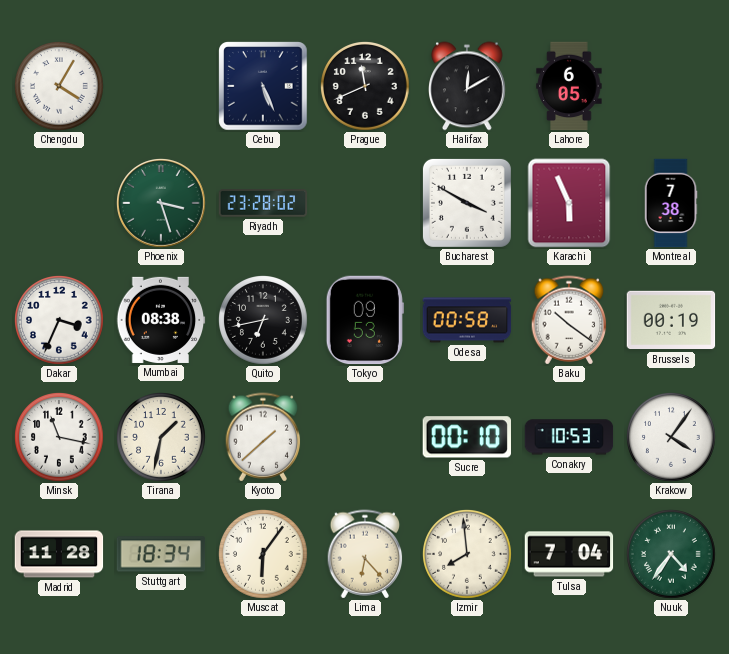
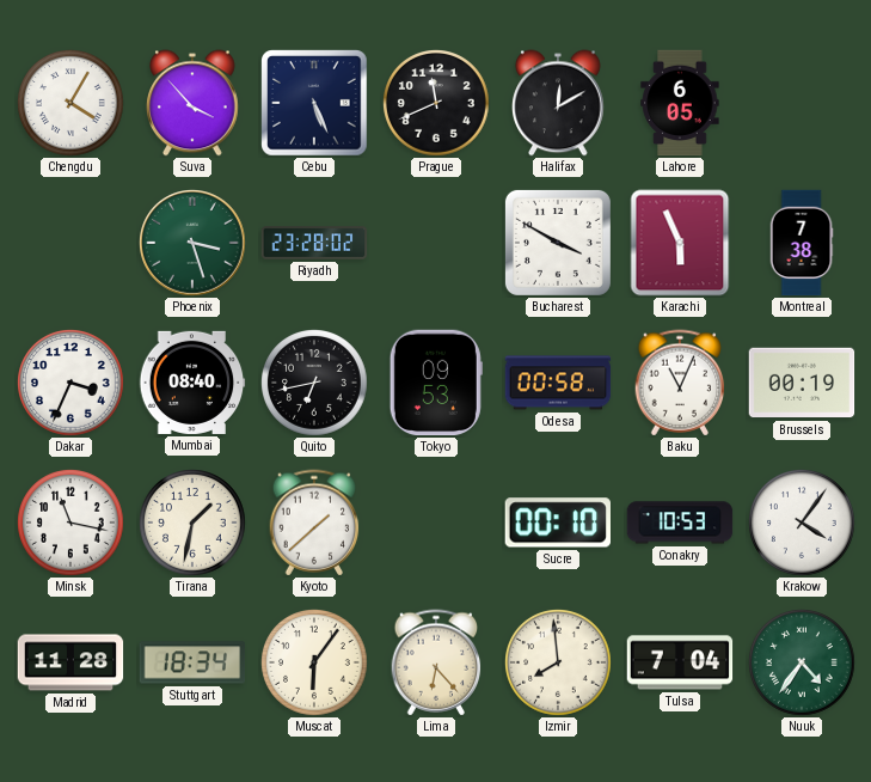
Suva: none -> 3:53 (194, 103)
Mumbai: 08:38 -> 08:40 (192, 383)
Baku: 10:21 -> 11:04 (680, 383)
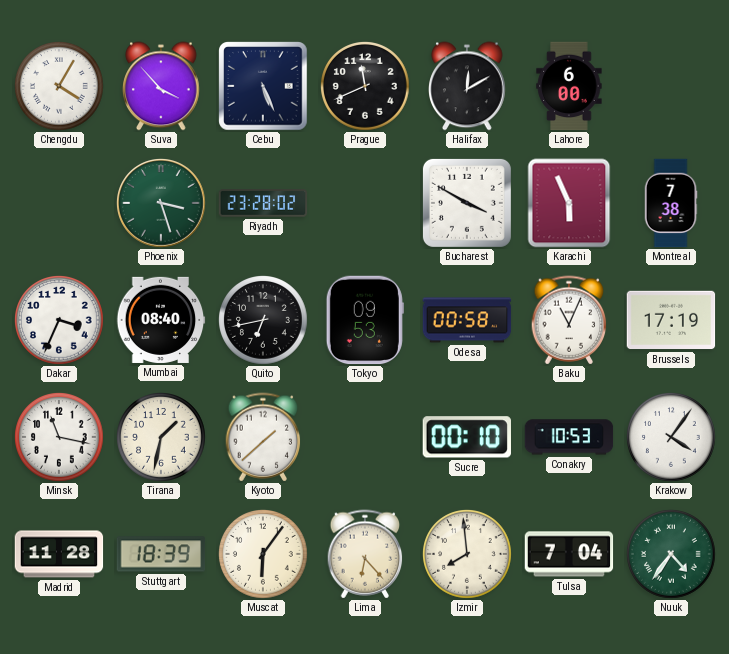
Lahore: 6:05 -> 6:00 (569, 86)
Brussels: 00:19 -> 17:19 (671, 320)
Stuttgart: 18:34 -> 18:39 (161, 554)
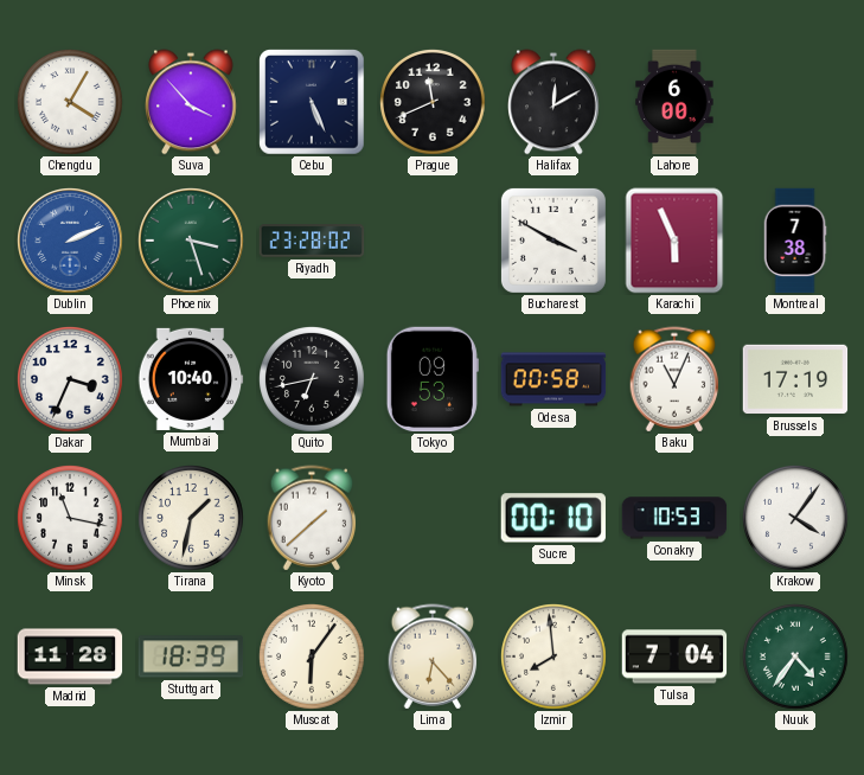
Dublin: none -> 2:11 (71, 242)
Mumbai: 08:40 -> 10:40 (191, 379)
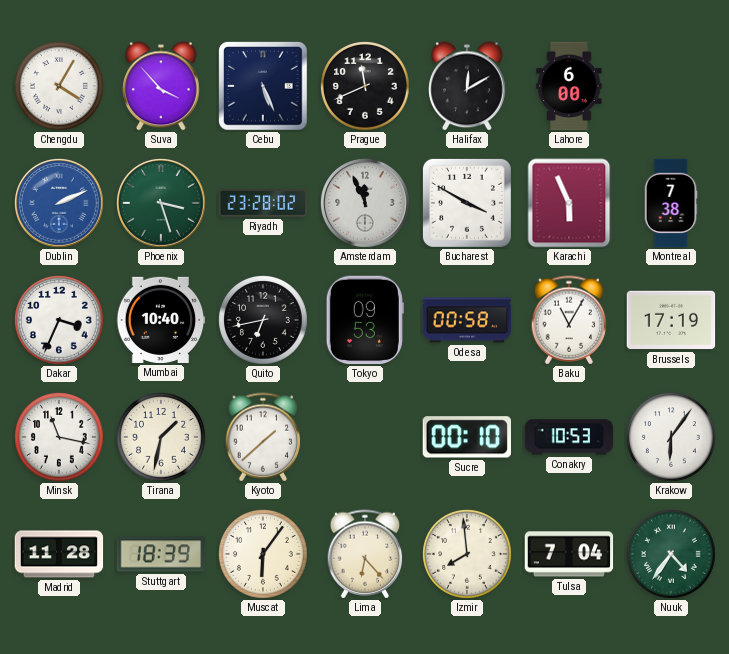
Amsterdam: none -> 11:56 (366, 204)
Baku: 11:04 -> 11:05 (569, 320)
Krakow: 4:06 -> 6:06 (672, 438)
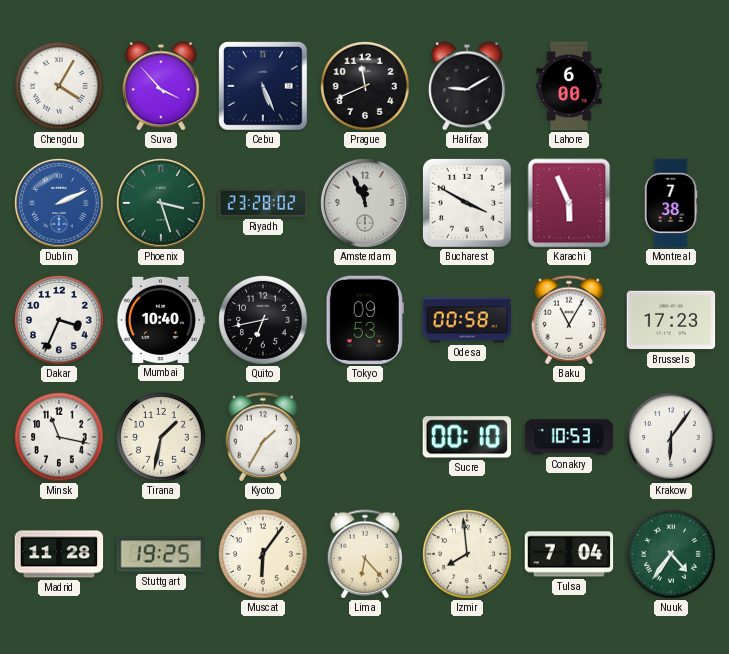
Halifax: 12:10 -> 9:10 (468, 86)
Brussels: 17:19 -> 17:23 (671, 320)
Kyoto: 1:38 -> 1:35 (263, 437)
Stuttgart: 18:39 -> 19:25 (161, 554)
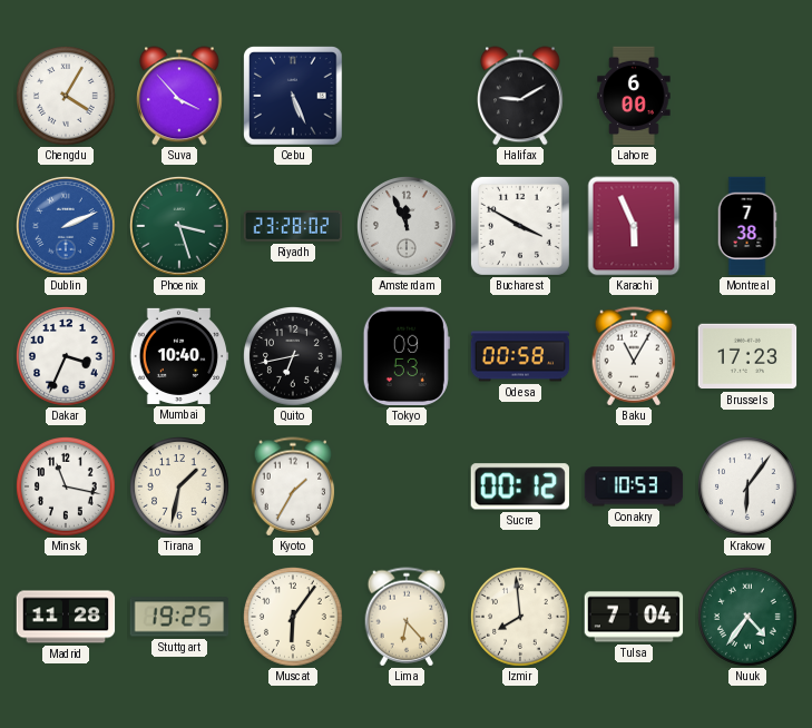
Prague: 11:41 -> none (366, 87)
Sucre: 00:10 -> 00:12 (520, 486)
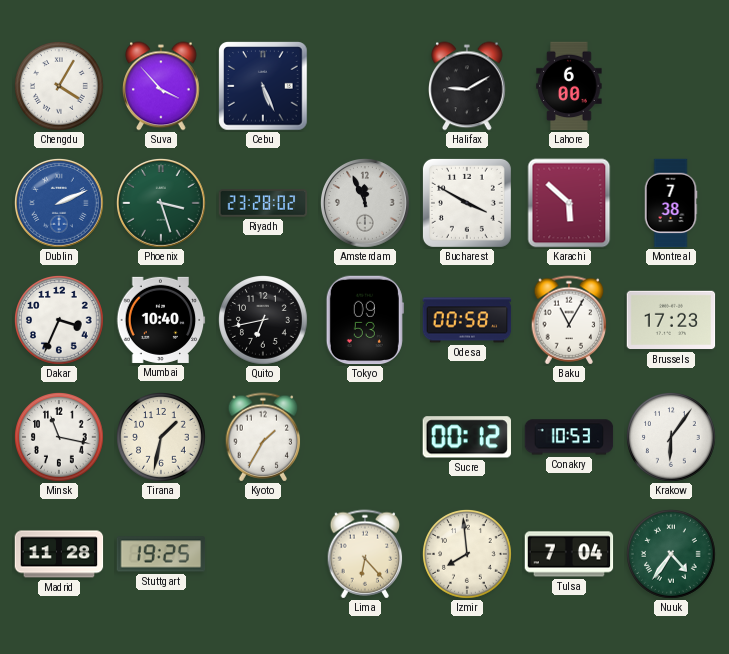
Karachi: 5:56 -> 5:52 (569, 203)
Muscat: 6:06 -> none (294, 618)
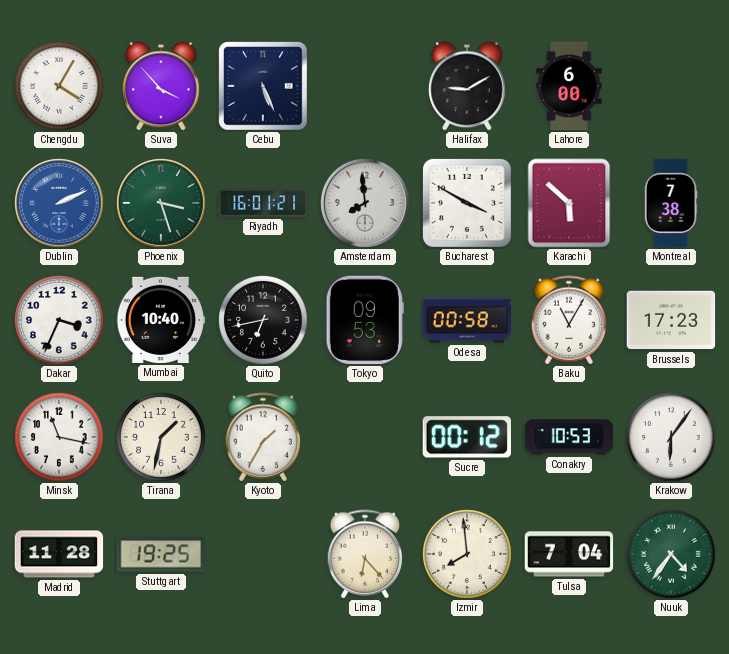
Riyadh: 23:28 -> 16:01 (263, 203)
Amsterdam: 11:56 -> 7:59 (366, 204)
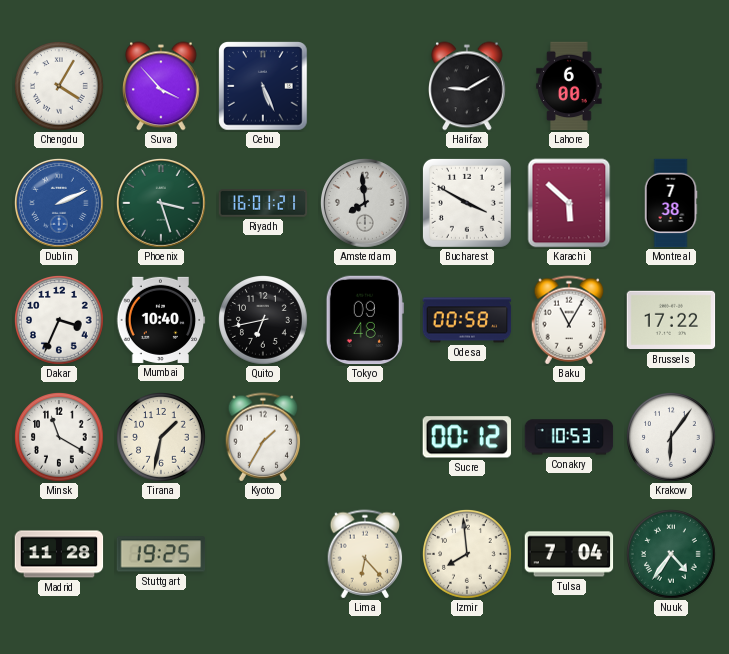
Tokyo: 09:53 -> 09:48 (365, 320)
Brussels: 17:23 -> 17:22 (671, 320)
Minsk: 11:17 -> 11:20 (60, 438)
